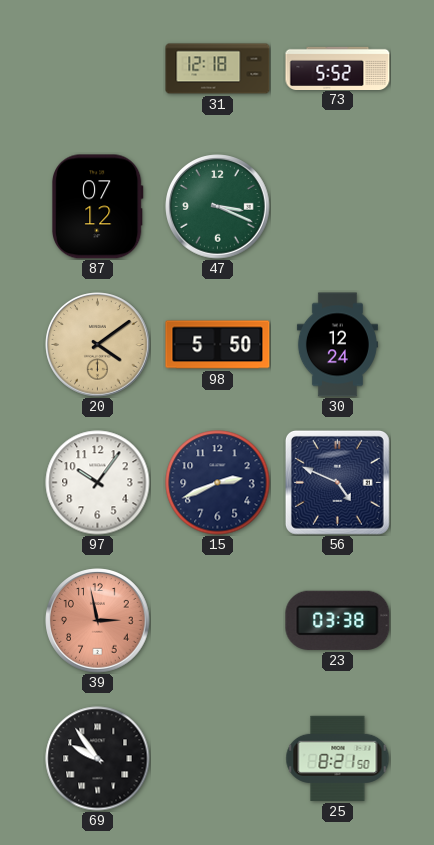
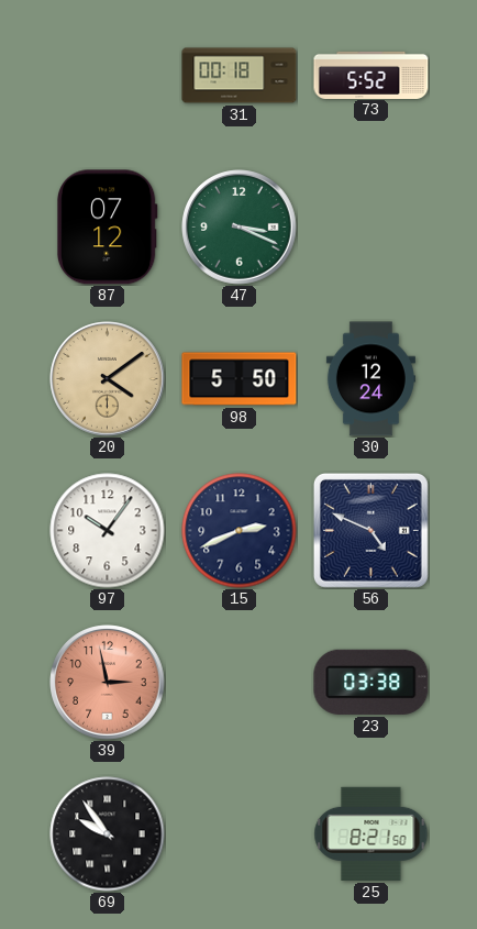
31: 12:18 -> 00:18 (240, 76)
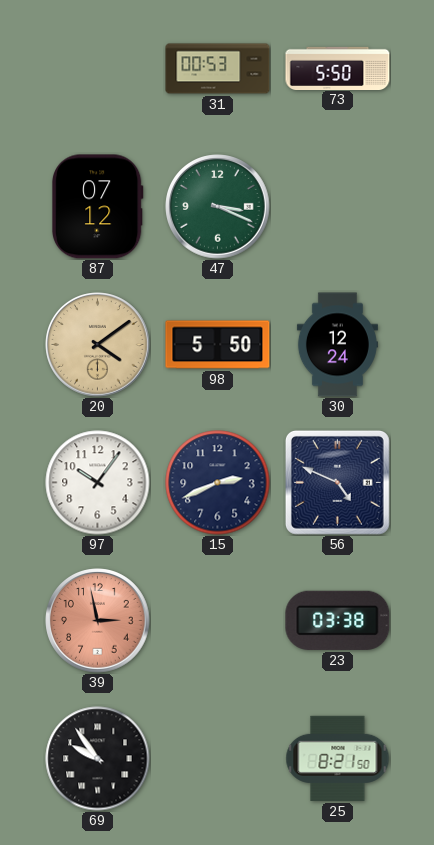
31: 00:18 -> 00:53 (218, 69)
73: 5:52 -> 5:50 (338, 68)
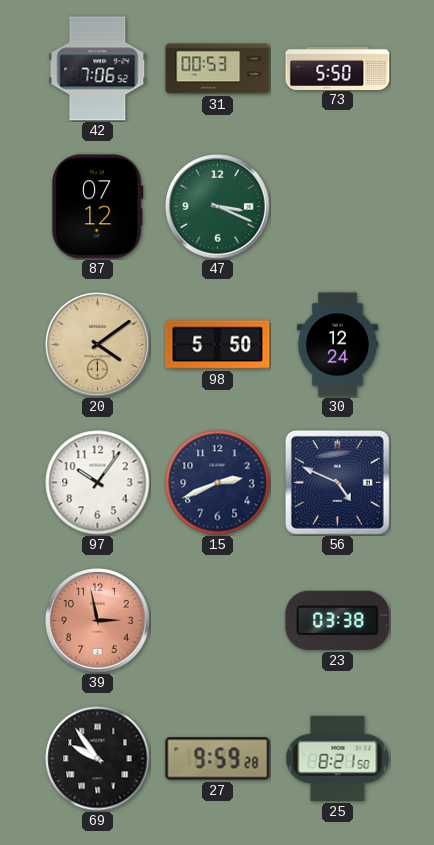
42: none -> 7:06 (98, 69)
27: none -> 9:59 (218, 759)
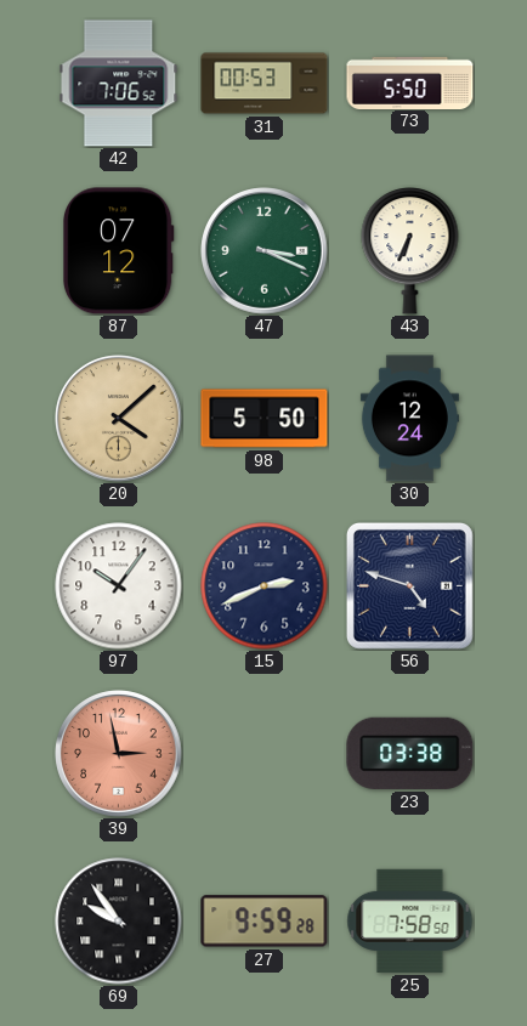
43: none -> 6:34 (410, 250)
20: 4:09 -> 4:08 (119, 419)
56: 4:49 -> 4:48 (409, 585)
25: 8:21 -> 7:58 (410, 920)
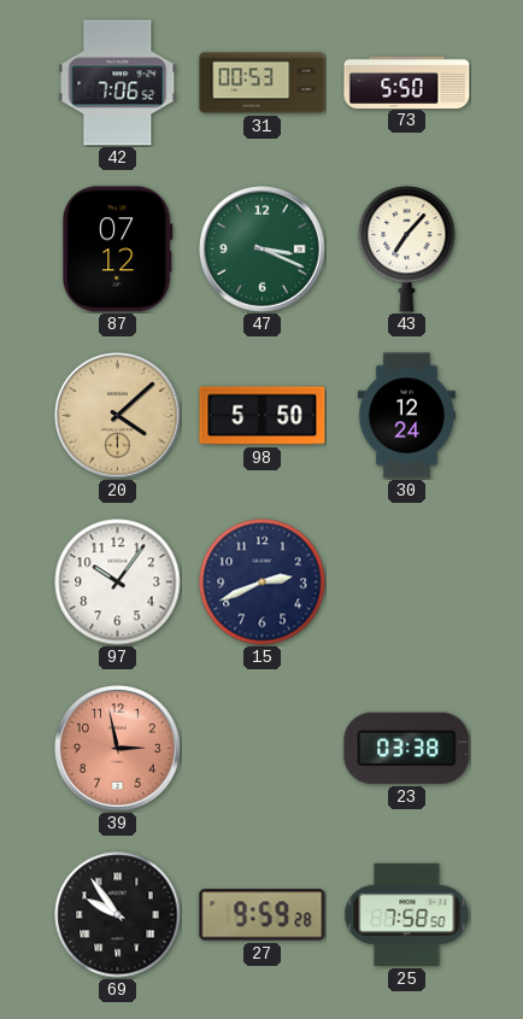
43: 6:34 -> 7:07 (407, 248)
56: 4:48 -> none (409, 585)
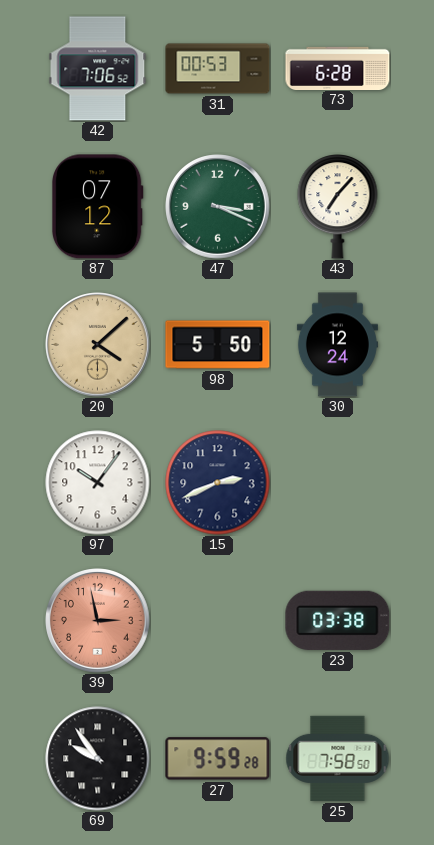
73: 5:50 -> 6:28 (338, 68)
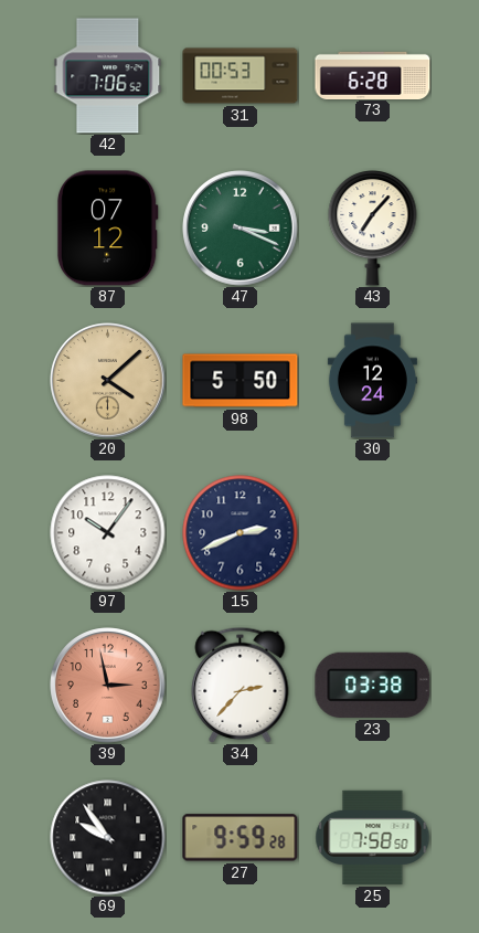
34: none -> 2:37 (241, 685)
